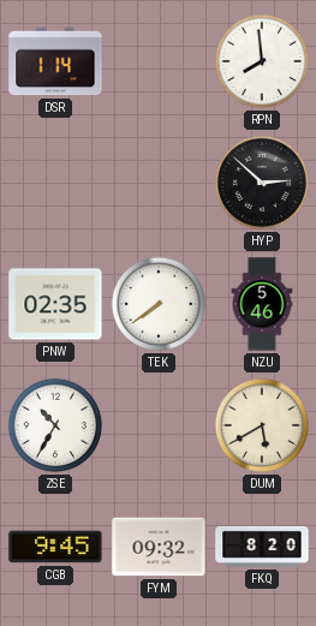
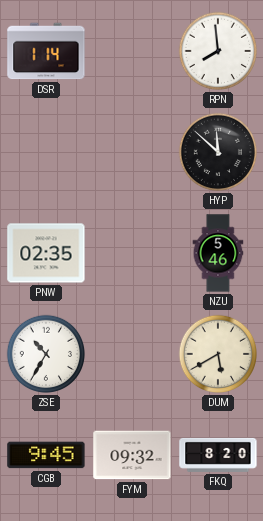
HYP: 2:52 -> 11:52 (218, 152)
TEK: 7:39 -> none (159, 304)
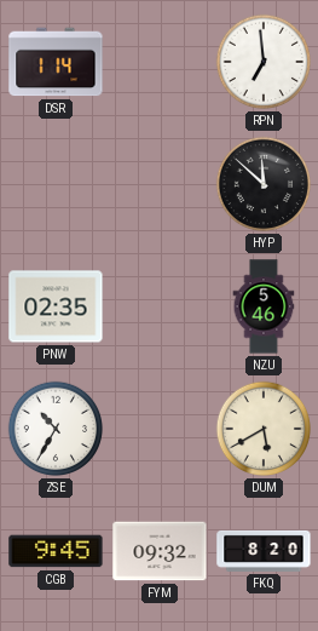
RPN: 7:59 -> 6:59 (264, 62)
